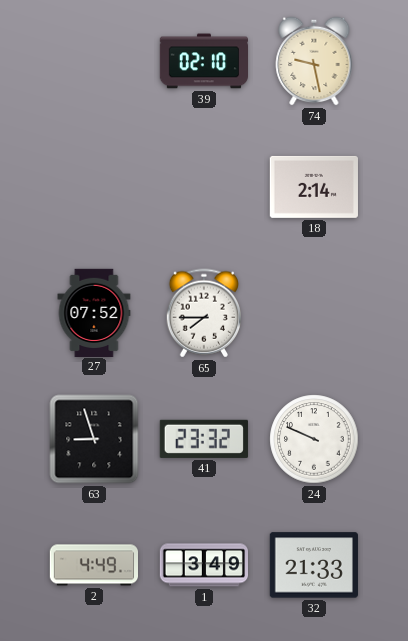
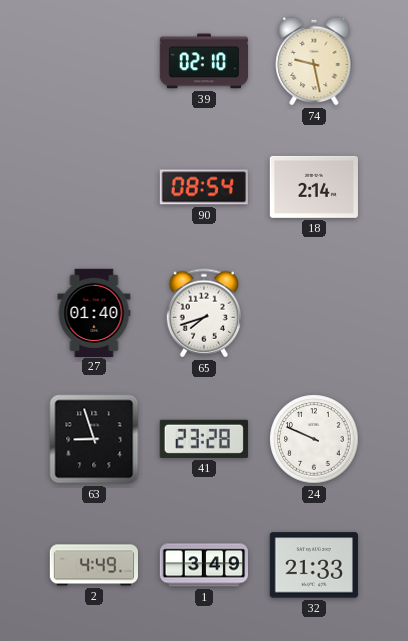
90: none -> 08:54 (204, 187)
27: 07:52 -> 01:40 (94, 312)
65: 7:45 -> 7:42 (203, 313)
41: 23:32 -> 23:28 (204, 439)
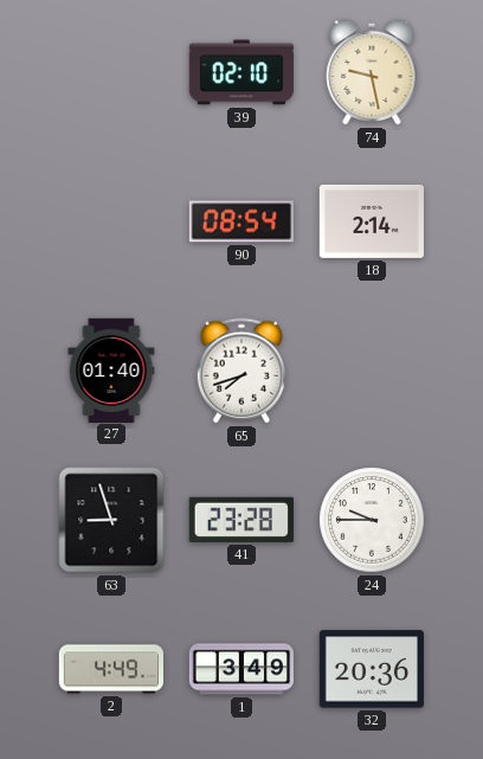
24: 9:49 -> 9:45 (372, 520)
32: 21:33 -> 20:36 (372, 669)
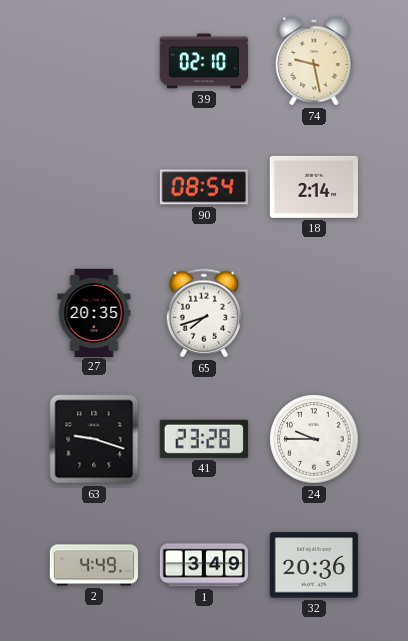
27: 01:40 -> 20:35 (94, 312)
63: 8:57 -> 9:18 (94, 439)
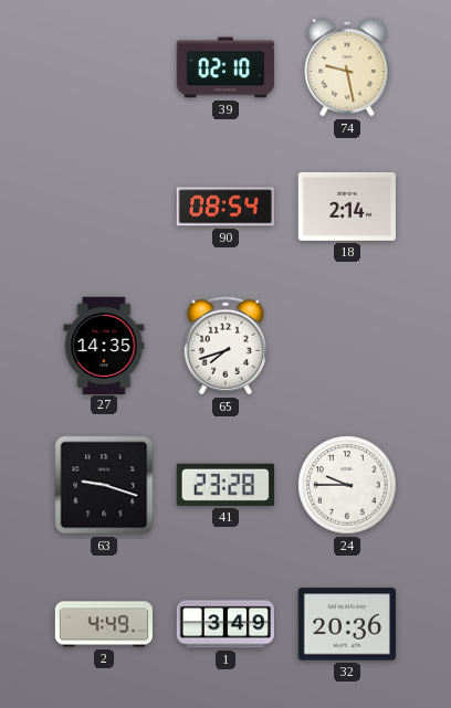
27: 20:35 -> 14:35 (104, 345)
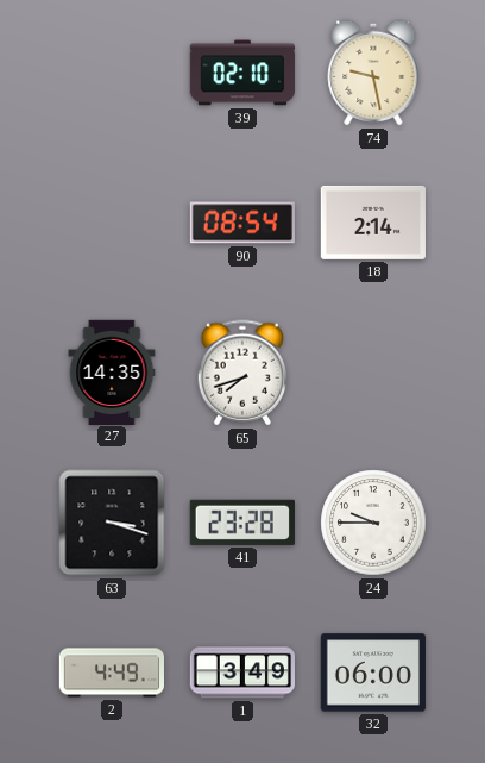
63: 9:18 -> 3:18 (112, 523)
32: 20:36 -> 06:00 (373, 673)
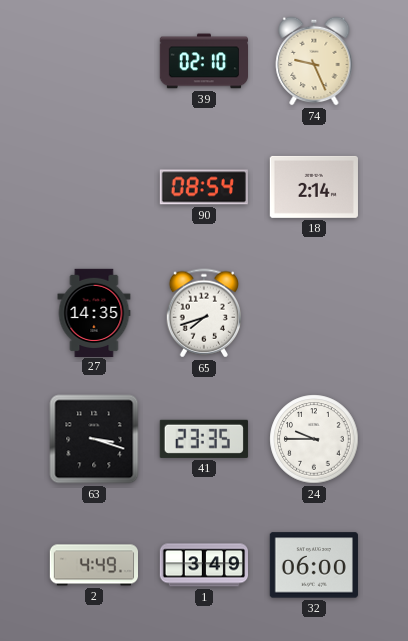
74: 9:28 -> 9:26 (314, 61)
41: 23:28 -> 23:35 (204, 439)
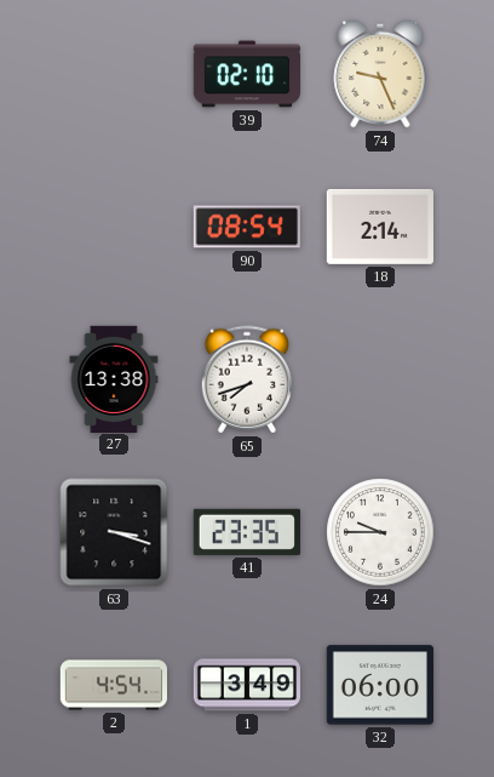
27: 14:35 -> 13:38 (114, 378)
2: 4:49 -> 4:54 (113, 685)
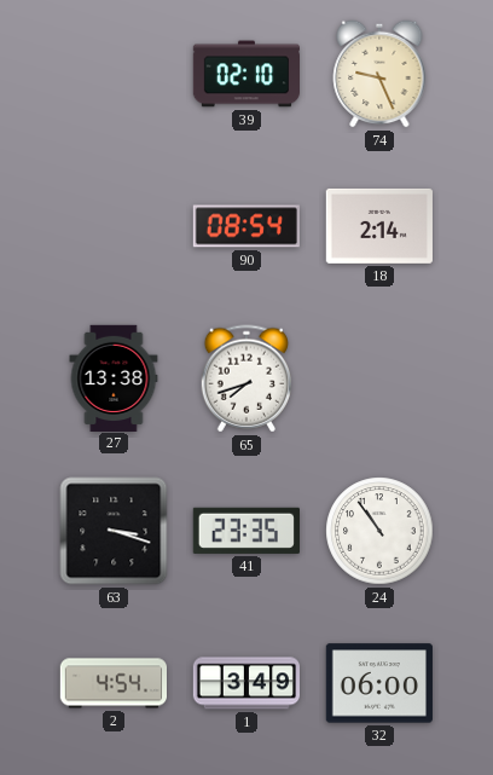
24: 9:45 -> 10:54 (379, 531)
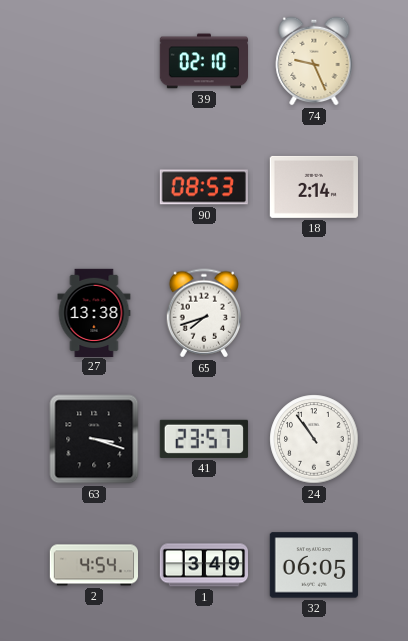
90: 08:54 -> 08:53 (204, 187)
41: 23:35 -> 23:57 (204, 439)
32: 06:00 -> 06:05 (314, 565)
